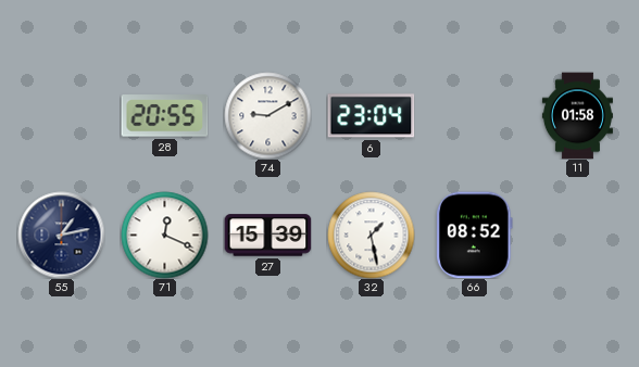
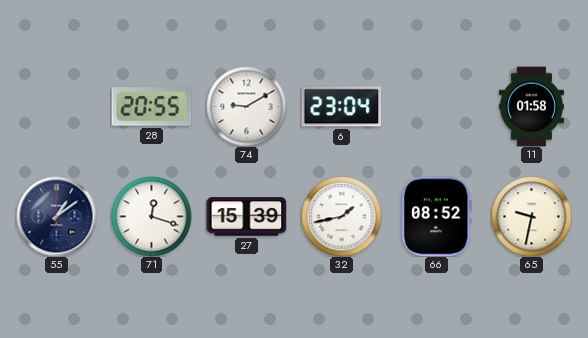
55: 1:13 -> 1:09 (56, 216)
71: 12:19 -> 12:18 (151, 216)
32: 1:28 -> 1:43 (341, 216)
65: none -> 9:32 (531, 216)
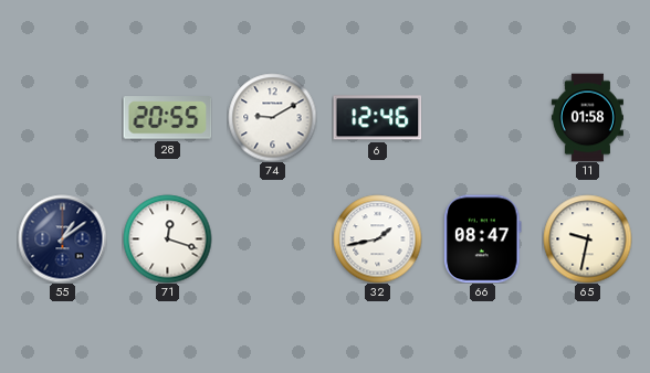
6: 23:04 -> 12:46 (377, 118)
27: 15:39 -> none (246, 217)
66: 08:52 -> 08:47 (483, 238)
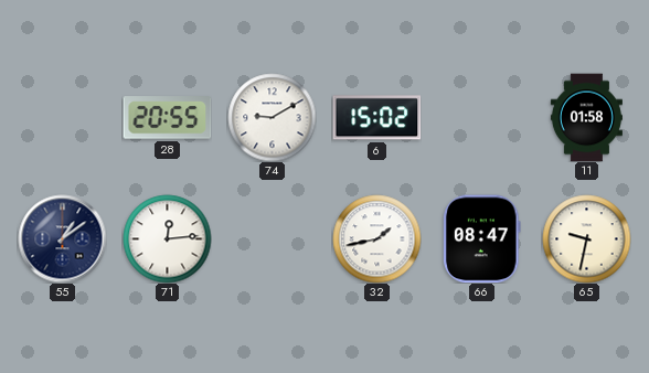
6: 12:46 -> 15:02 (376, 118)
71: 12:18 -> 12:14 (167, 238)
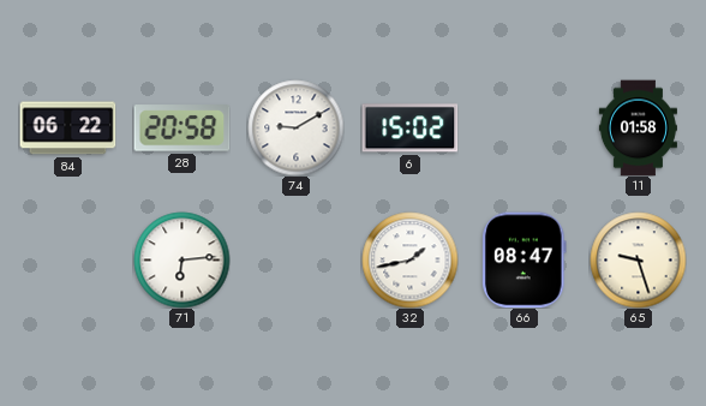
84: none -> 06:22 (67, 129)
28: 20:55 -> 20:58 (181, 129)
55: 1:09 -> none (62, 238)
71: 12:14 -> 6:14 (181, 259)
65: 9:32 -> 9:27 (638, 259)
